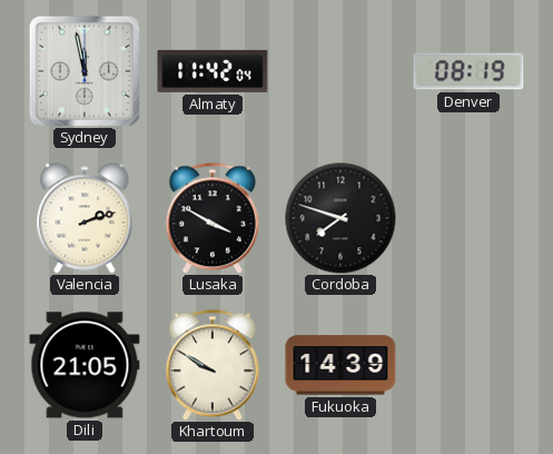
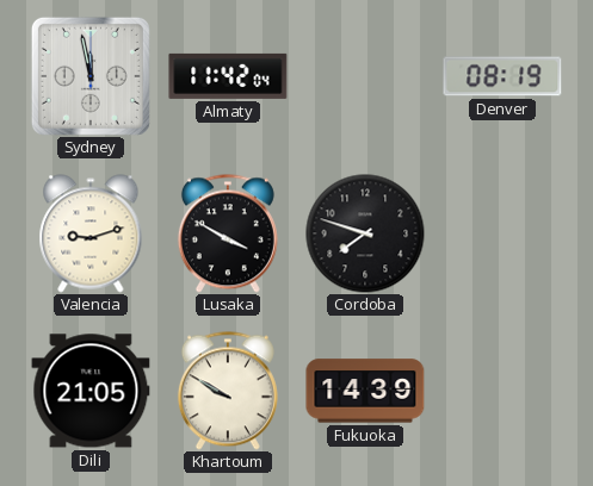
Valencia: 2:12 -> 9:12 (91, 233)
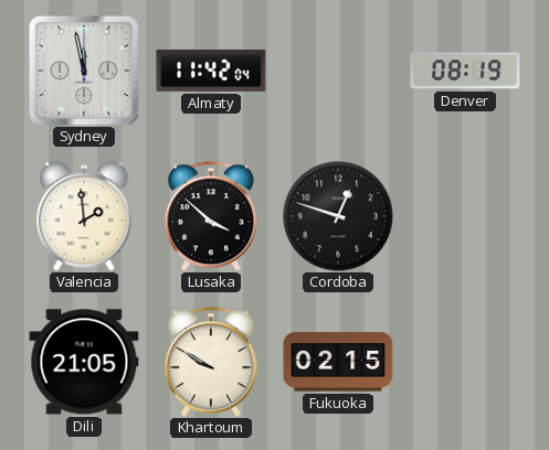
Valencia: 9:12 -> 1:59 (84, 216)
Lusaka: 3:50 -> 3:52 (211, 216)
Cordoba: 7:48 -> 12:48 (338, 216)
Fukuoka: 14:39 -> 02:15 (338, 362)
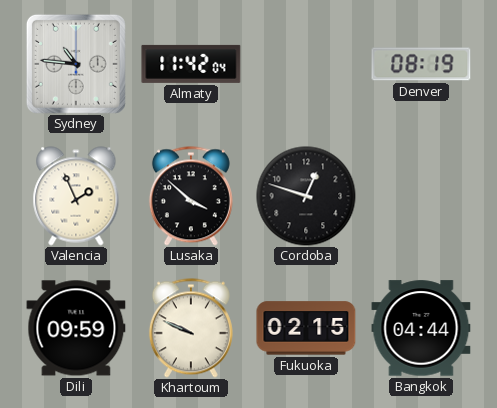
Sydney: 11:58 -> 10:46 (76, 64)
Valencia: 1:59 -> 1:56 (76, 196)
Dili: 21:05 -> 09:59 (76, 328)
Khartoum: 9:50 -> 9:49 (191, 328)
Bangkok: none -> 04:44 (421, 328)
